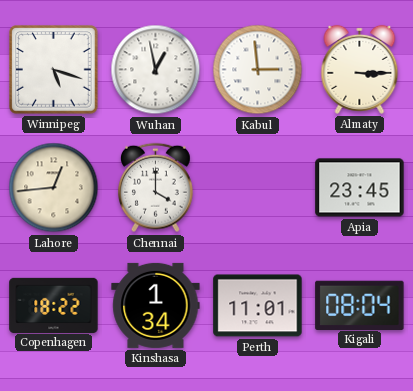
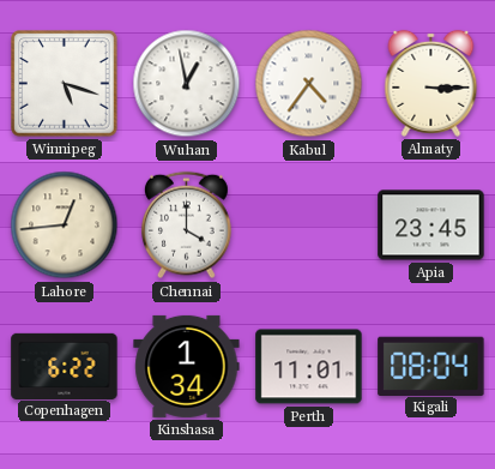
Kabul: 2:59 -> 4:36 (309, 84)
Copenhagen: 18:22 -> 6:22 (65, 366)
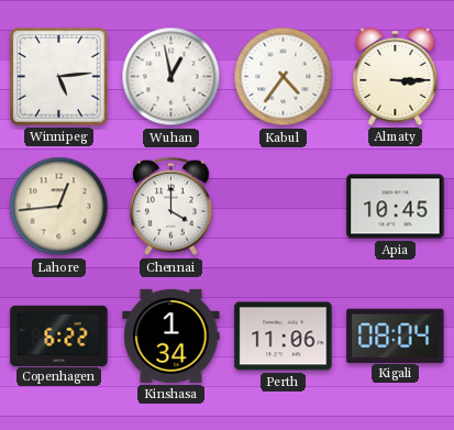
Winnipeg: 5:18 -> 5:14 (59, 77)
Apia: 23:45 -> 10:45 (396, 207)
Perth: 11:01 -> 11:06 (284, 337)
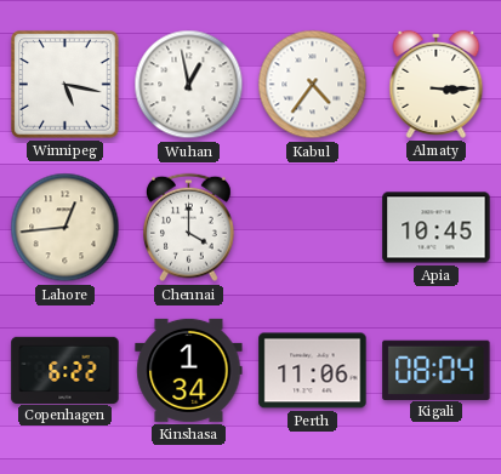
Winnipeg: 5:14 -> 5:17 (66, 85)
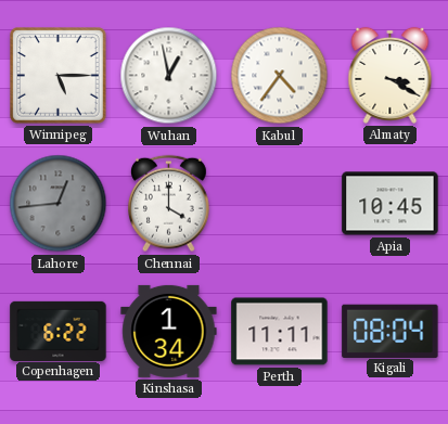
Winnipeg: 5:17 -> 5:15 (59, 76)
Almaty: 3:15 -> 3:20 (391, 75)
Lahore dial: cream -> grey (59, 204)
Perth: 11:06 -> 11:11 (280, 332)
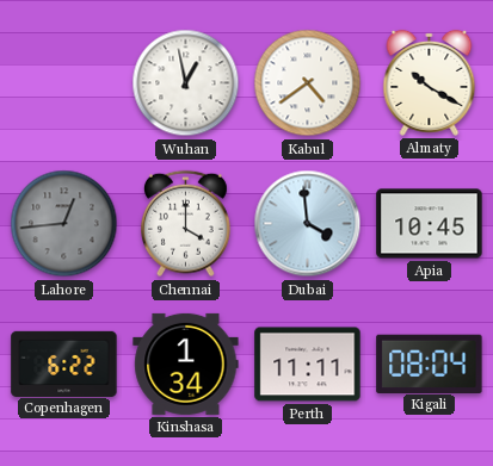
Winnipeg: 5:15 -> none (59, 76)
Kabul: 4:36 -> 4:39 (308, 83)
Almaty: 3:20 -> 10:20 (430, 82)
Dubai: none -> 3:59 (308, 224)
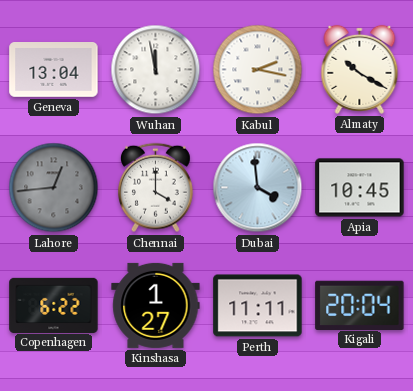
Geneva: none -> 13:04 (54, 70)
Wuhan: 12:58 -> 11:58 (156, 70)
Kabul: 4:39 -> 2:17 (258, 70)
Kinshasa: 1:34 -> 1:27 (156, 305)
Kigali: 08:04 -> 20:04 (360, 305)
